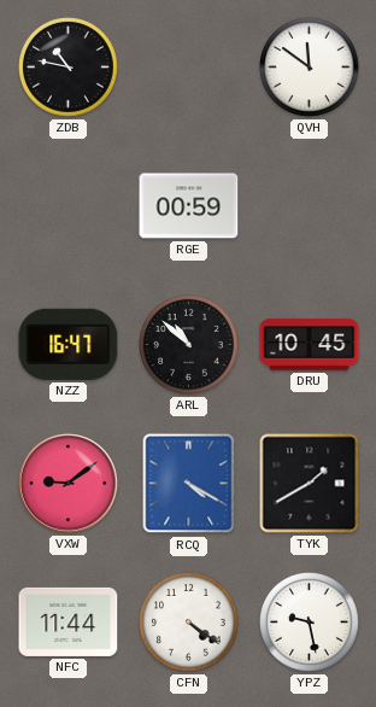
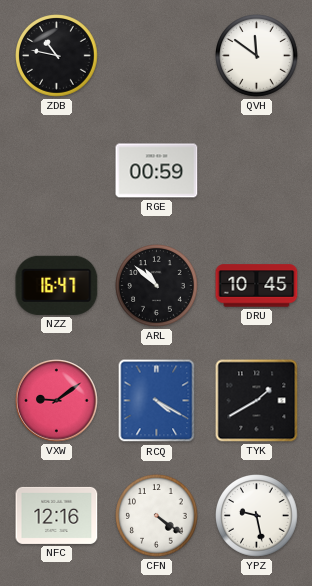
NFC: 11:44 -> 12:16 (57, 515)
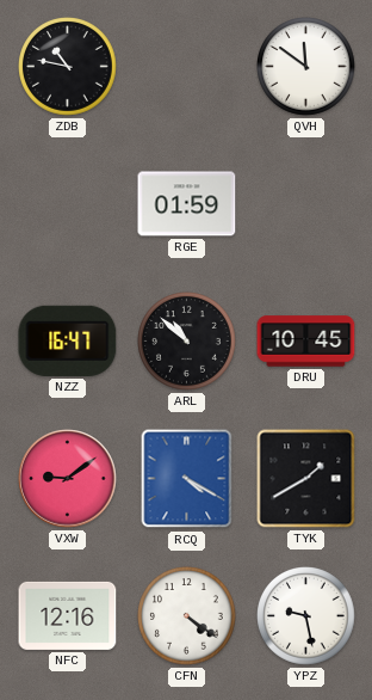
RGE: 00:59 -> 01:59 (187, 204)
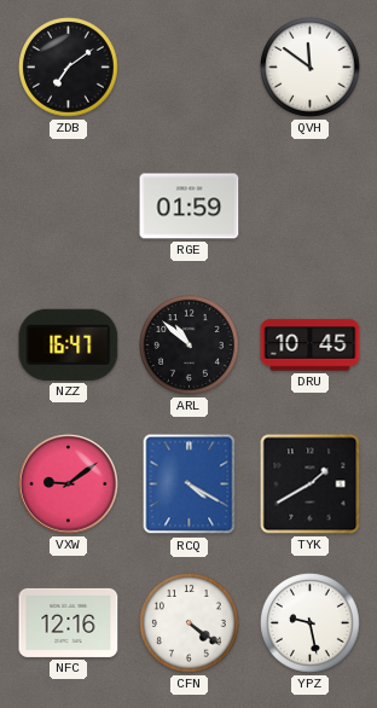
ZDB: 10:47 -> 7:09 (69, 68)
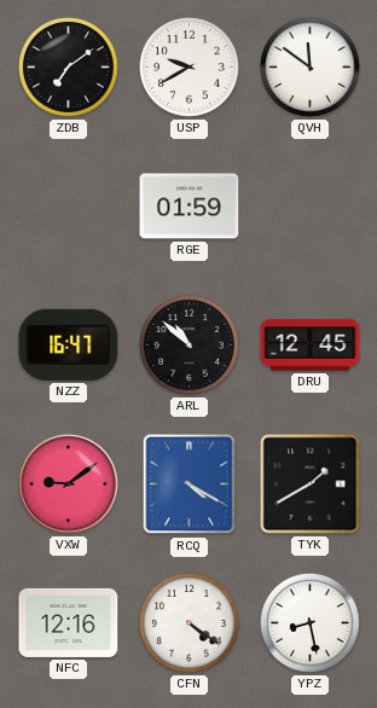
USP: none -> 9:40 (190, 68)
DRU: 10:45 -> 12:45 (311, 346)
YPZ: 9:28 -> 8:28 (311, 623)
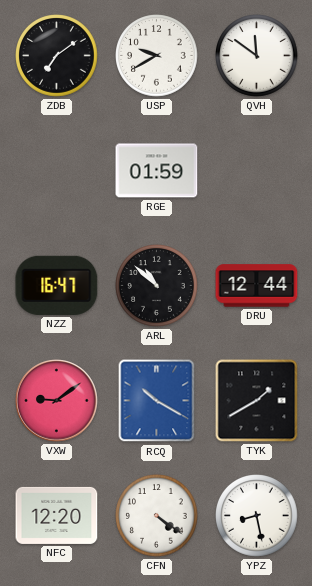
DRU: 12:45 -> 12:44 (257, 286)
RCQ: 4:20 -> 10:20 (157, 401)
NFC: 12:16 -> 12:20 (57, 515)
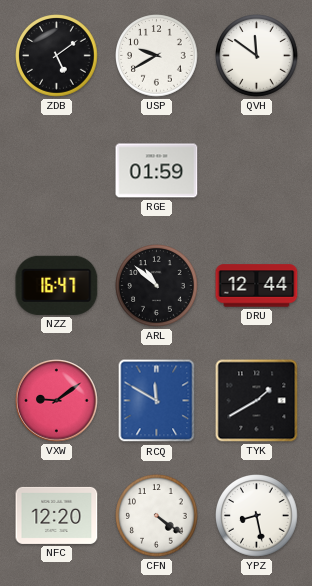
ZDB: 7:09 -> 5:09 (57, 56)
RCQ: 10:20 -> 11:50 (157, 401)
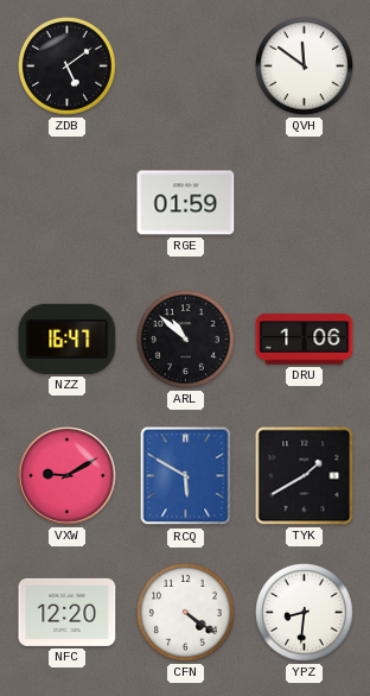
USP: 9:40 -> none (157, 56)
DRU: 12:44 -> 1:06 (305, 340)
VXW: 9:09 -> 9:10 (68, 476)
RCQ: 11:50 -> 5:50 (186, 476)
YPZ: 8:28 -> 8:31 (305, 613)
